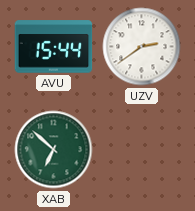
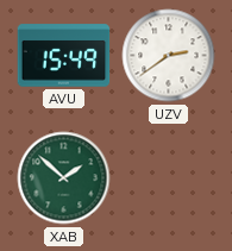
AVU: 15:44 -> 15:49 (64, 56)
XAB: 6:52 -> 1:52 (64, 178)
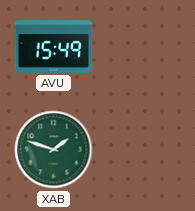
UZV: 2:39 -> none (169, 56)
XAB: 1:52 -> 1:48 (54, 150)
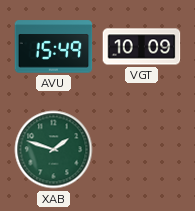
VGT: none -> 10:09 (142, 47)
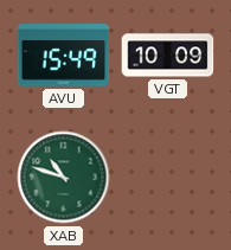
XAB: 1:48 -> 10:48 (64, 178)
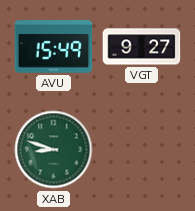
VGT: 10:09 -> 9:27 (142, 47)
XAB: 10:48 -> 8:48 (54, 150)
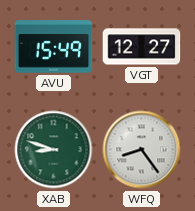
VGT: 9:27 -> 12:27 (142, 47)
WFQ: none -> 8:24 (142, 150)
